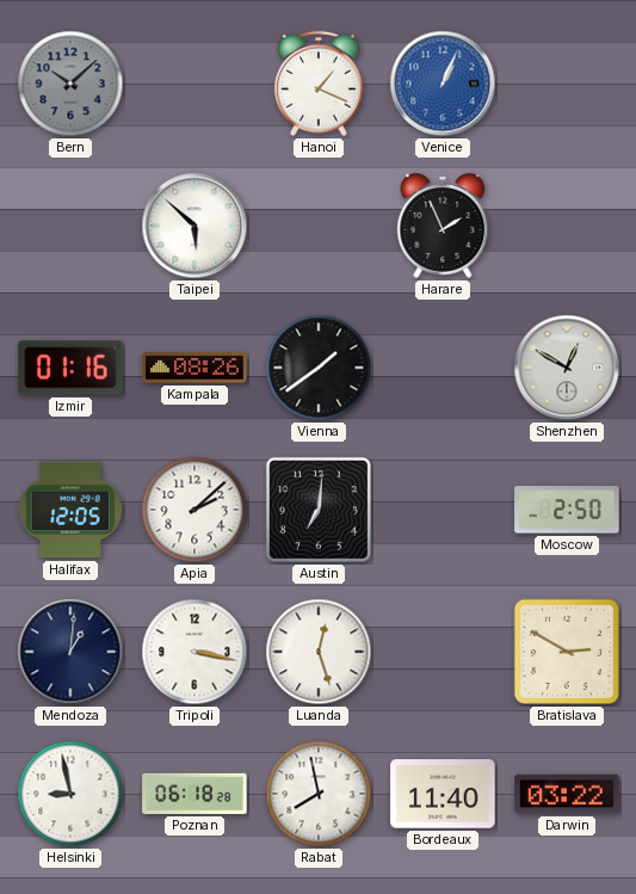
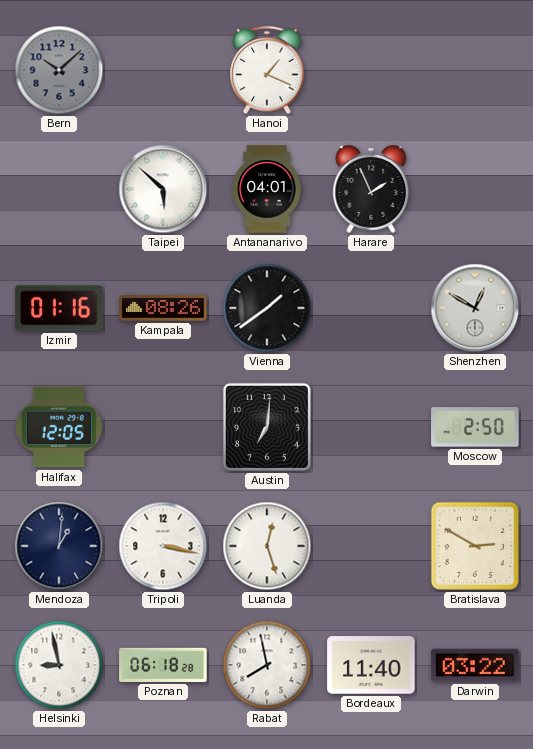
Venice: 1:04 -> none (443, 84)
Antananarivo: none -> 04:01 (267, 189)
Apia: 2:08 -> none (194, 510)
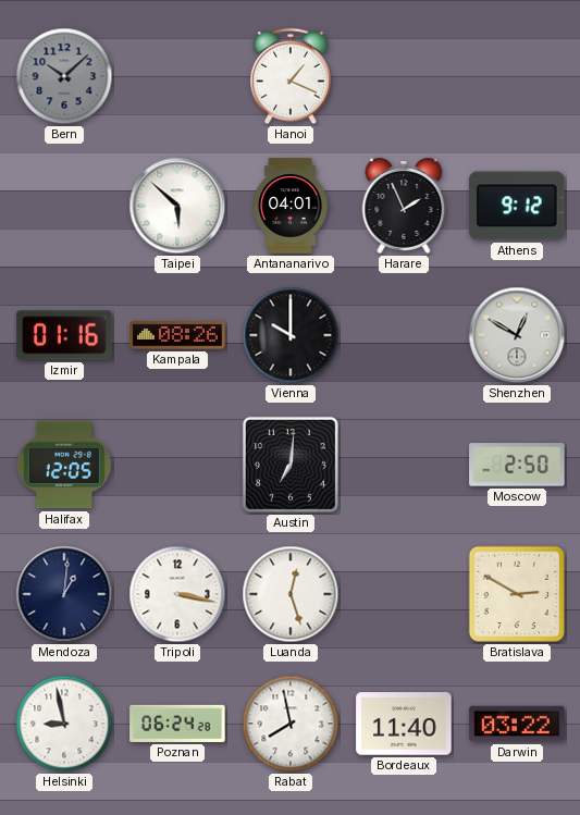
Athens: none -> 9:12 (517, 206)
Vienna: 1:39 -> 10:00 (291, 335)
Poznan: 06:18 -> 06:24 (177, 724)
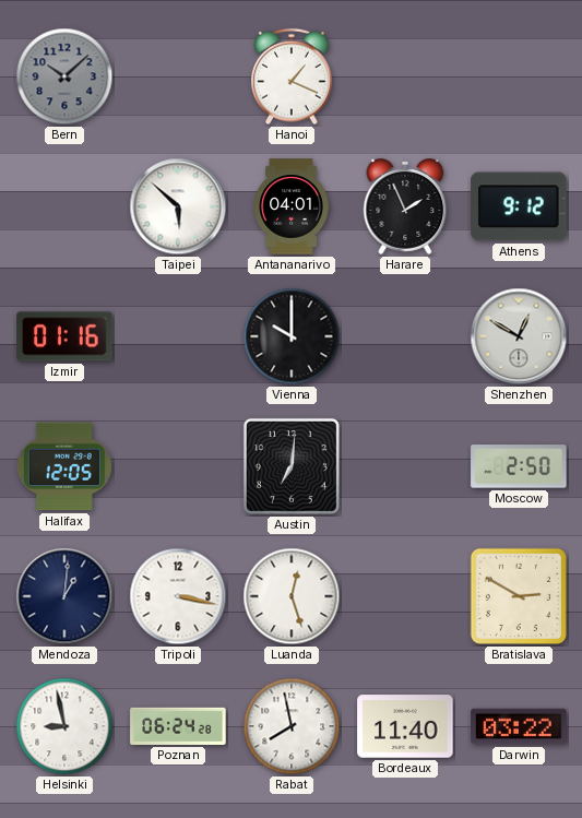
Kampala: 08:26 -> none (177, 335)
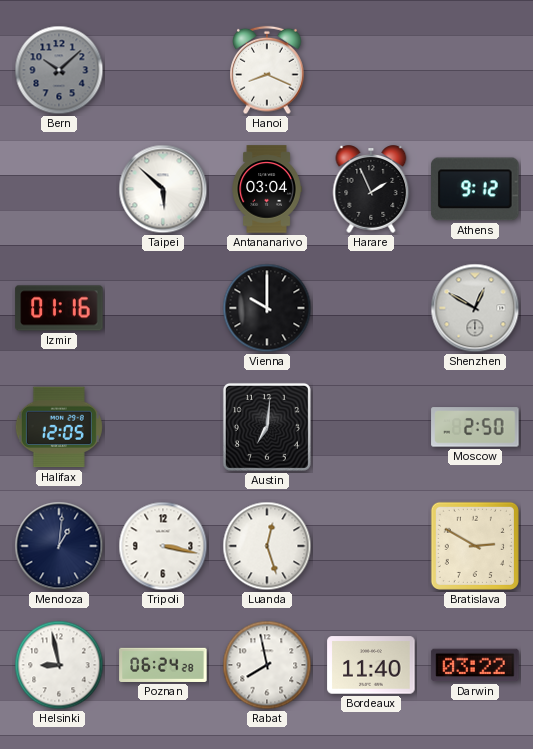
Hanoi: 1:19 -> 8:19 (267, 70)
Antananarivo: 04:01 -> 03:04 (267, 189)
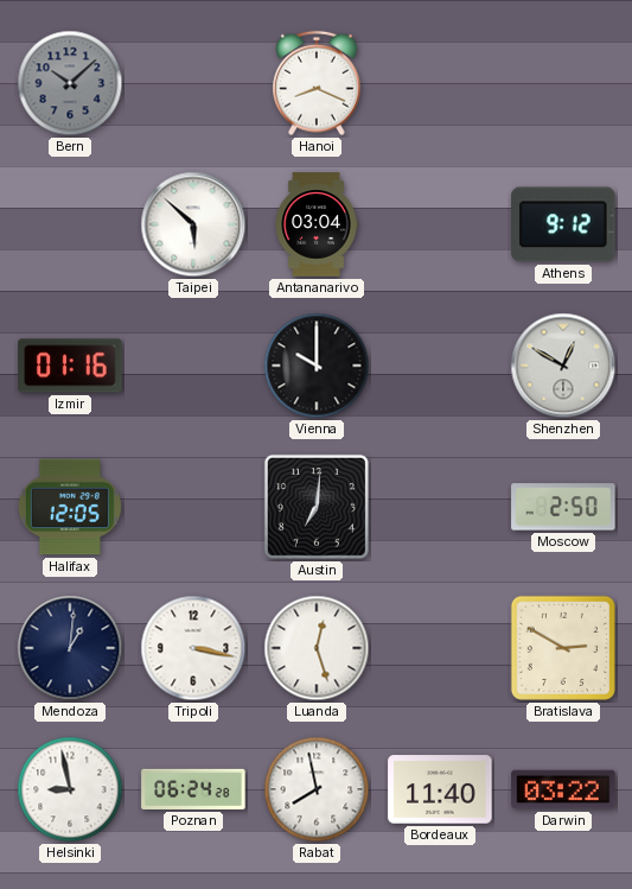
Harare: 1:56 -> none (371, 189)
